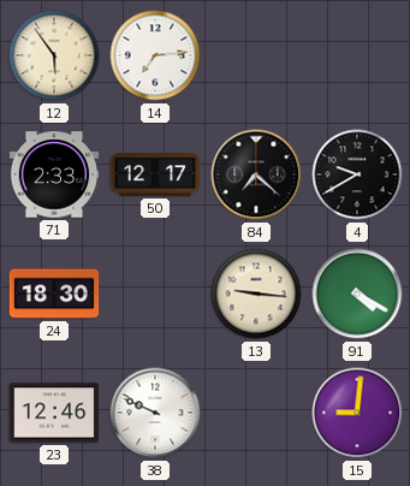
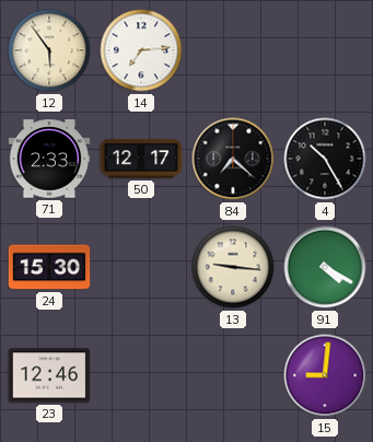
4: 9:40 -> 10:25 (325, 159)
24: 18:30 -> 15:30 (49, 267)
38: 9:49 -> none (155, 413)
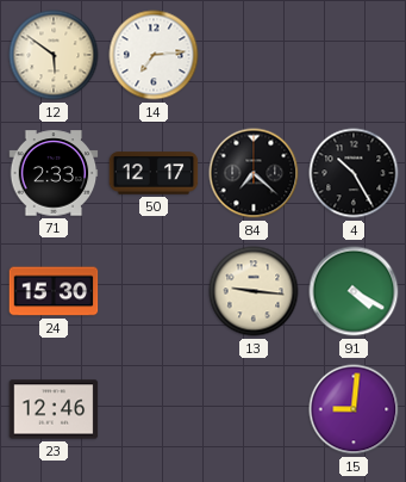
12: 5:54 -> 5:51 (54, 55)
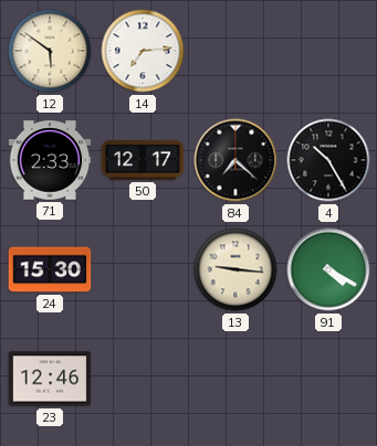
15: 9:01 -> none (354, 409)
